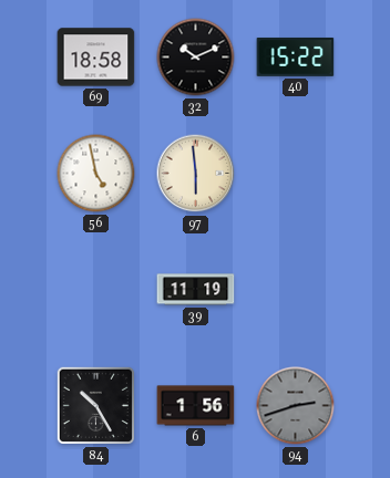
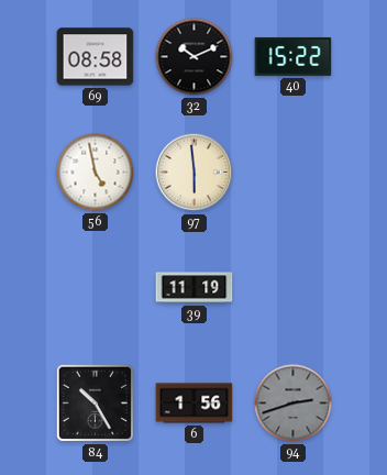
69: 18:58 -> 08:58 (96, 57)
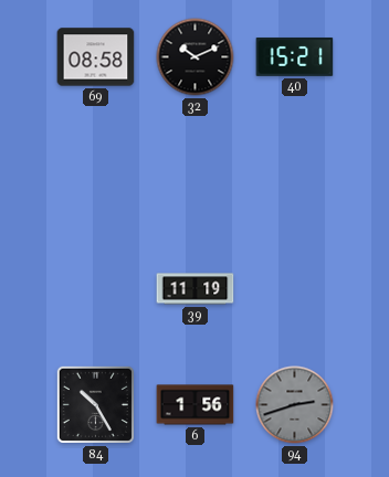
40: 15:22 -> 15:21 (295, 56)
56: 4:58 -> none (96, 173)
97: 5:59 -> none (195, 173)
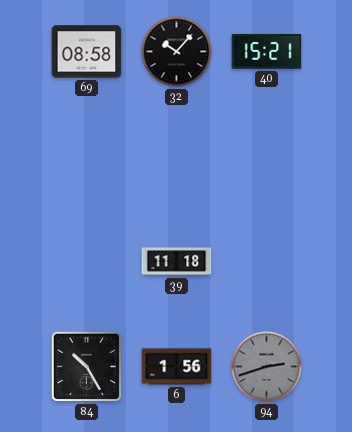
32: 10:11 -> 10:07 (177, 52)
39: 11:19 -> 11:18 (177, 262)
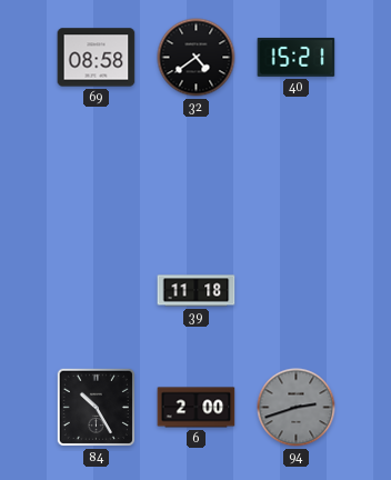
32: 10:07 -> 4:39 (197, 58)
6: 1:56 -> 2:00 (197, 408)
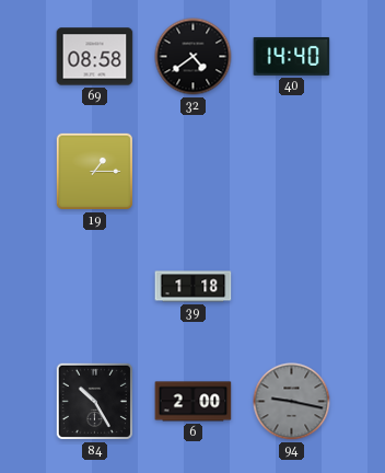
40: 15:21 -> 14:40 (292, 56)
19: none -> 1:15 (94, 171)
39: 11:18 -> 1:18 (194, 287)
94: 2:42 -> 9:17 (292, 402)
